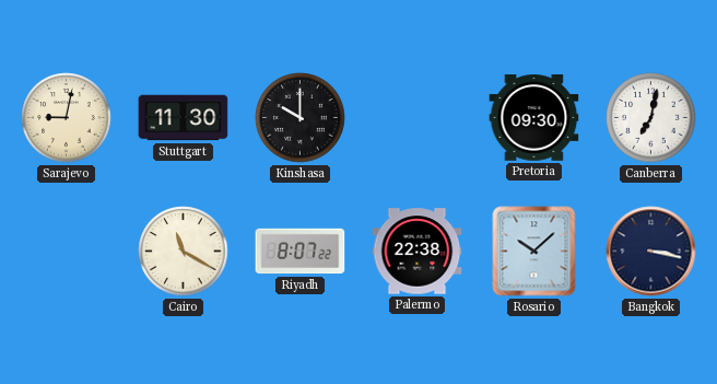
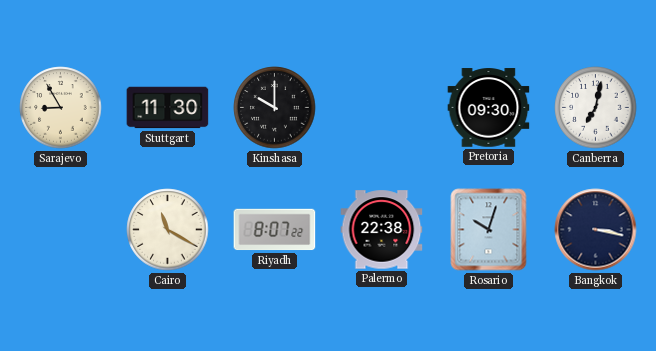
Sarajevo: 9:02 -> 8:55 (61, 108)
Rosario: 10:08 -> 10:03 (489, 230)
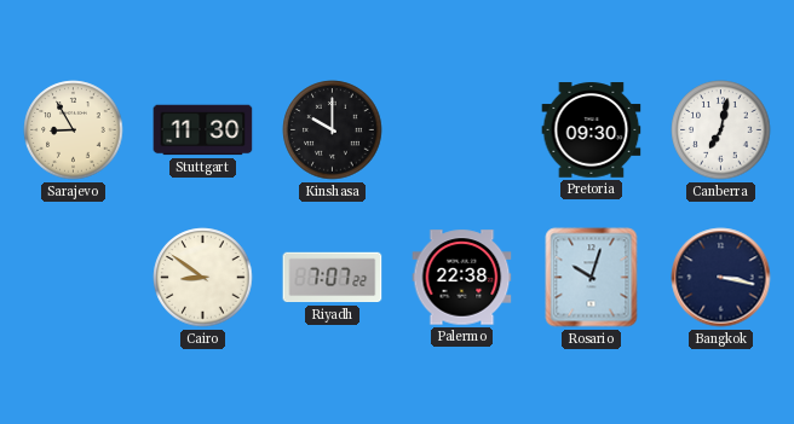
Cairo: 11:20 -> 8:51 (203, 278)
Riyadh: 8:07 -> 7:07 (333, 278)
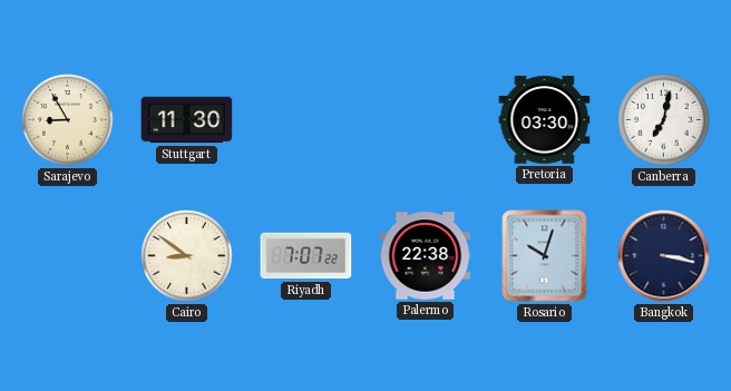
Kinshasa: 10:00 -> none (333, 130)
Pretoria: 09:30 -> 03:30 (545, 120)
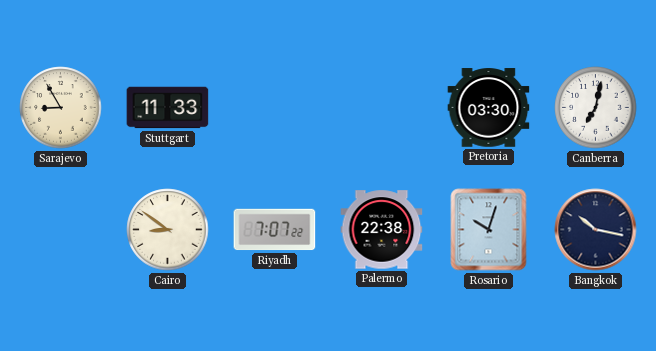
Stuttgart: 11:30 -> 11:33 (168, 108)
Bangkok: 3:17 -> 10:17 (596, 230)
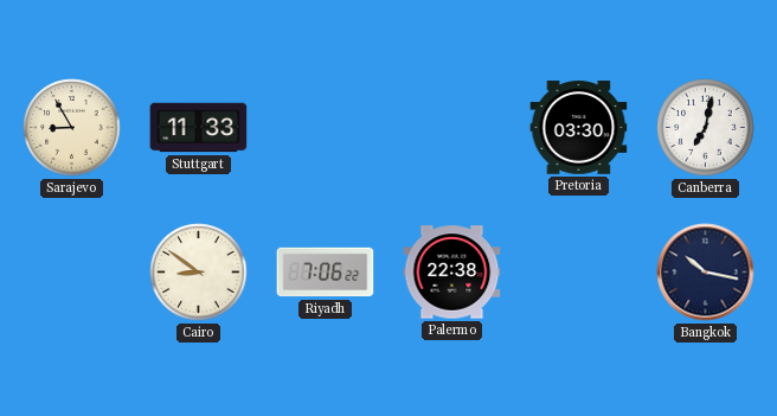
Riyadh: 7:07 -> 7:06 (326, 273)
Rosario: 10:03 -> none (489, 230)
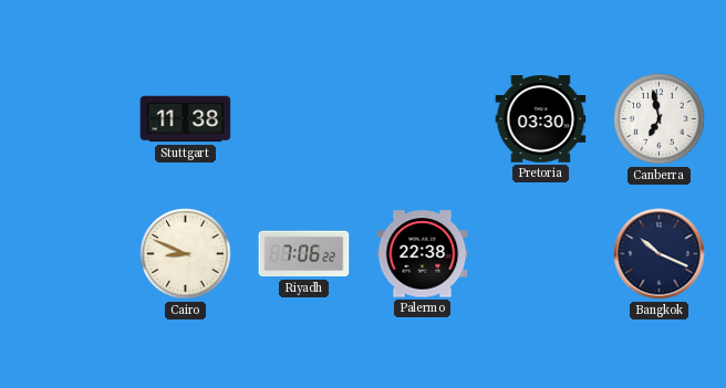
Sarajevo: 8:55 -> none (72, 128)
Stuttgart: 11:33 -> 11:38 (186, 119)
Canberra: 7:02 -> 6:58 (660, 119)
Cairo: 8:51 -> 8:49 (186, 254)
Bangkok: 10:17 -> 10:19 (660, 254)
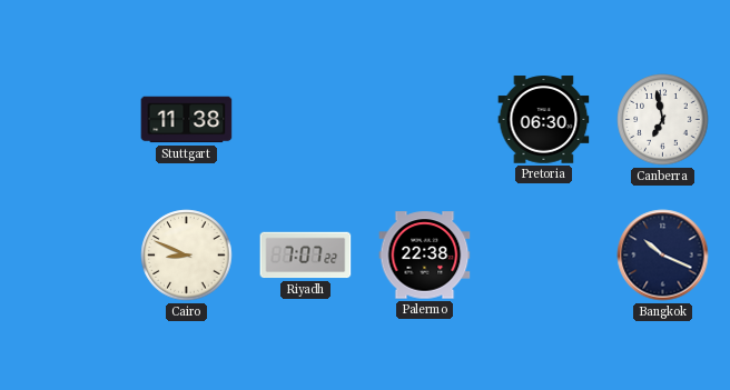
Pretoria: 03:30 -> 06:30 (544, 120)
Riyadh: 7:06 -> 7:07 (306, 256)
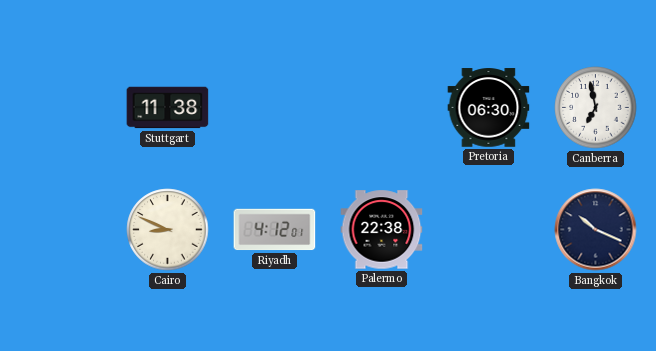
Riyadh: 7:07 -> 4:12 (275, 230)
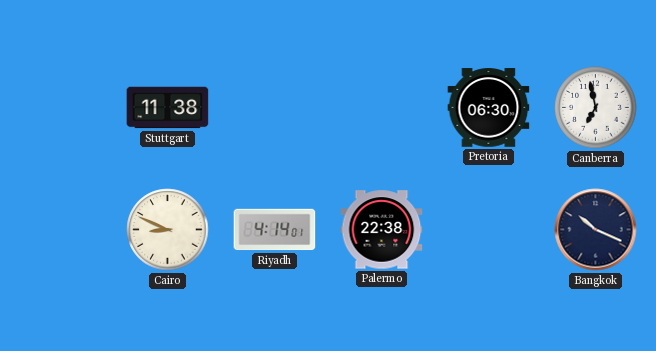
Riyadh: 4:12 -> 4:14 (275, 230)
